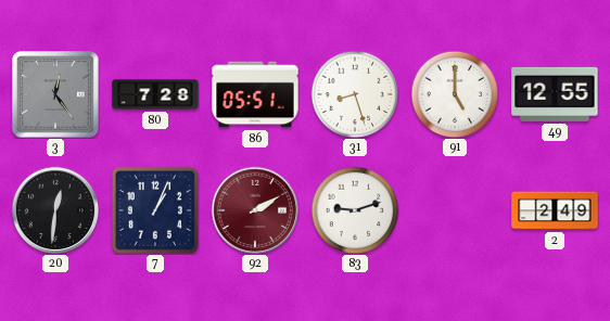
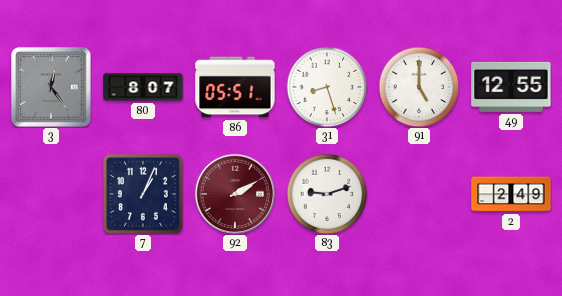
80: 7:28 -> 8:07 (143, 87)
20: 12:31 -> none (55, 210)
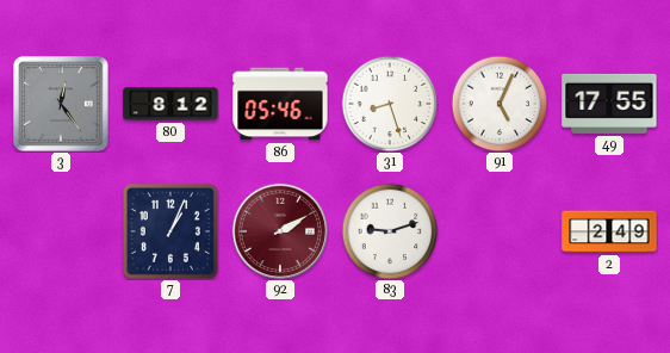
80: 8:07 -> 8:12 (170, 104)
86: 05:51 -> 05:46 (280, 104)
91: 5:00 -> 5:04 (500, 104)
49: 12:55 -> 17:55 (609, 104)
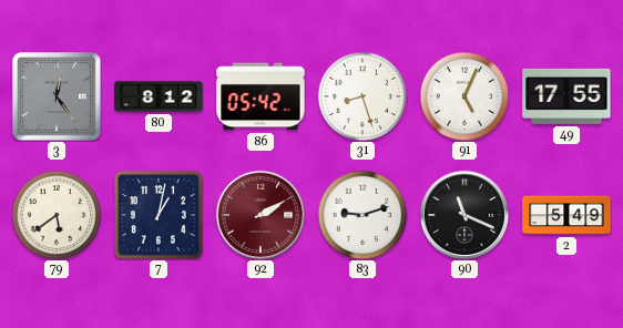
86: 05:46 -> 05:42 (261, 96)
79: none -> 5:39 (57, 215)
7: 1:04 -> 1:02 (159, 215)
90: none -> 11:19 (464, 215)
2: 2:49 -> 5:49 (566, 215)
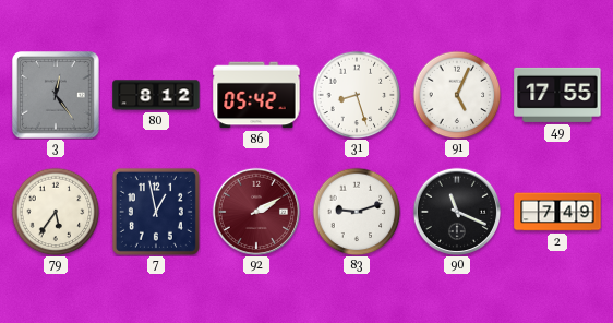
79: 5:39 -> 5:36 (56, 212)
7: 1:02 -> 12:58 (156, 212)
2: 5:49 -> 7:49 (557, 212)
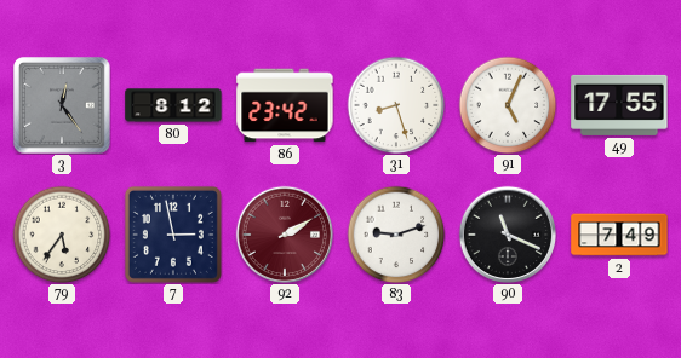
86: 05:42 -> 23:42 (285, 105)
7: 12:58 -> 2:58 (173, 235)
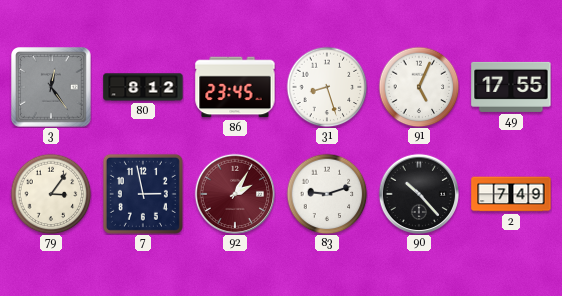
86: 23:42 -> 23:45 (235, 87)
79: 5:36 -> 3:06 (51, 194)
92: 2:10 -> 2:05 (235, 194)
90: 11:19 -> 10:23 (419, 194)
